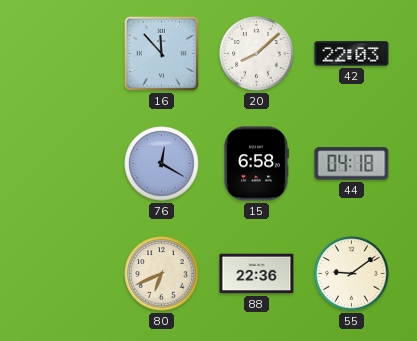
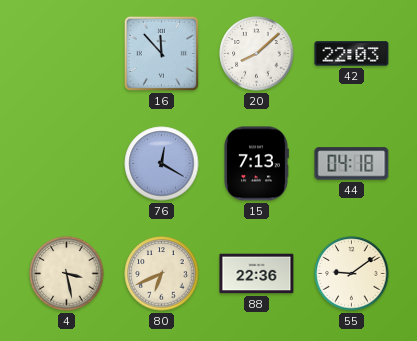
15: 6:58 -> 7:13 (256, 164)
4: none -> 3:28 (67, 274)
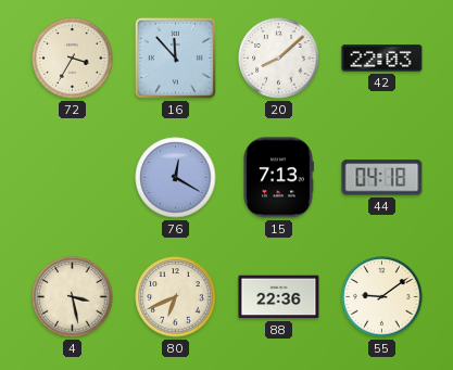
72: none -> 3:35 (73, 59)
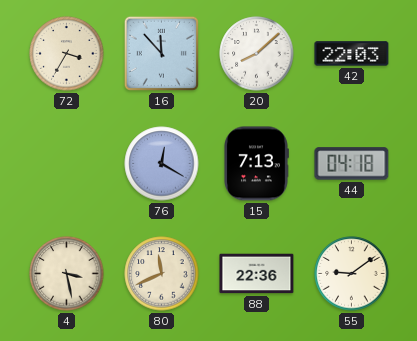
80: 6:41 -> 11:41 (162, 274)
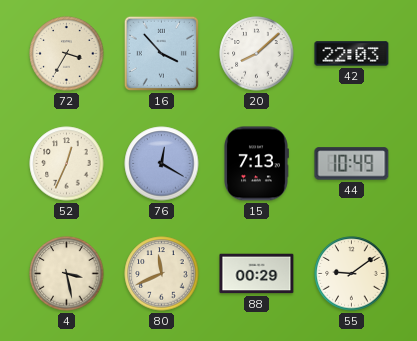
16: 11:53 -> 3:53 (161, 53)
52: none -> 12:34 (67, 164)
44: 04:18 -> 10:49 (352, 164)
88: 22:36 -> 00:29 (257, 274)
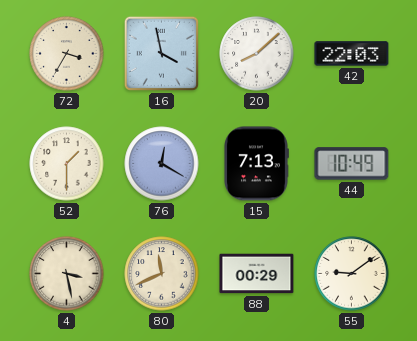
16: 3:53 -> 3:58 (161, 53)
52: 12:34 -> 1:30 (67, 164)
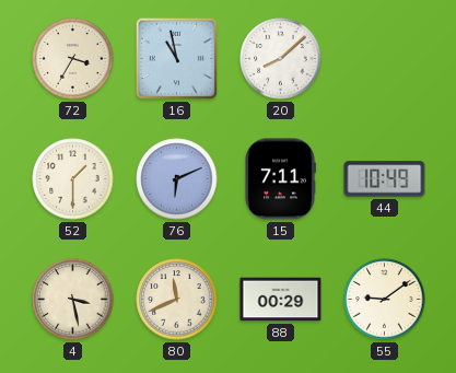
16: 3:58 -> 10:58 (176, 58)
42: 22:03 -> none (352, 54)
76: 12:20 -> 6:11 (177, 179)
15: 7:13 -> 7:11 (280, 179)
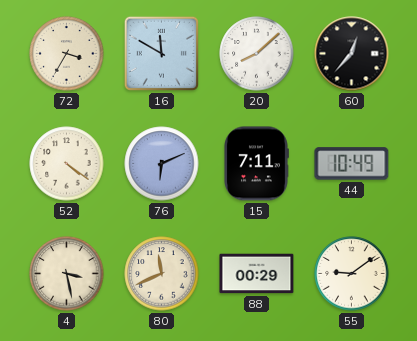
16: 10:58 -> 11:50 (161, 53)
60: none -> 12:37 (352, 54)
52: 1:30 -> 4:21 (67, 164)
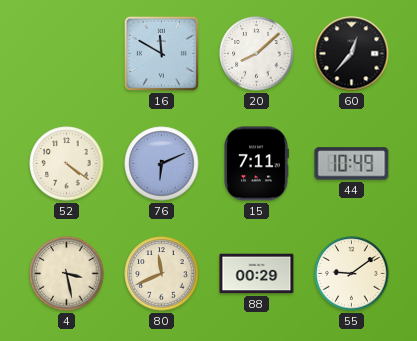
72: 3:35 -> none (67, 54)
